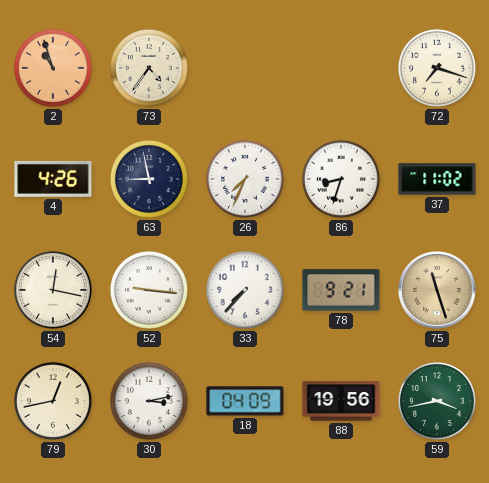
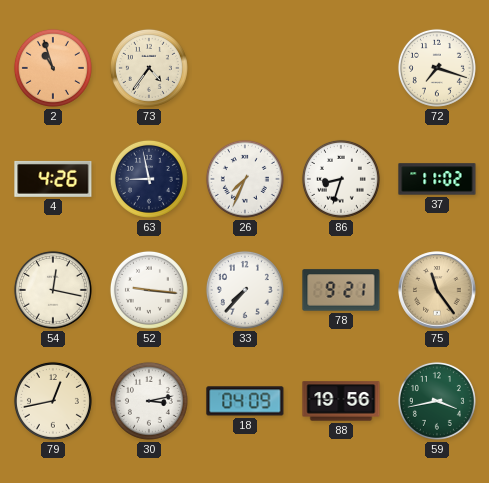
75: 11:27 -> 11:24 (437, 290)
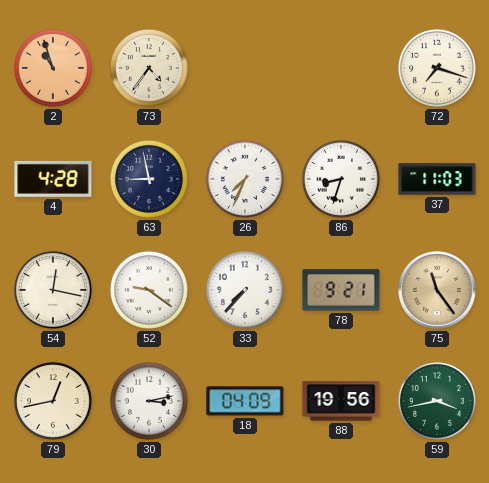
4: 4:26 -> 4:28 (53, 179)
37: 11:02 -> 11:03 (437, 179)
52: 9:16 -> 9:21 (149, 290)
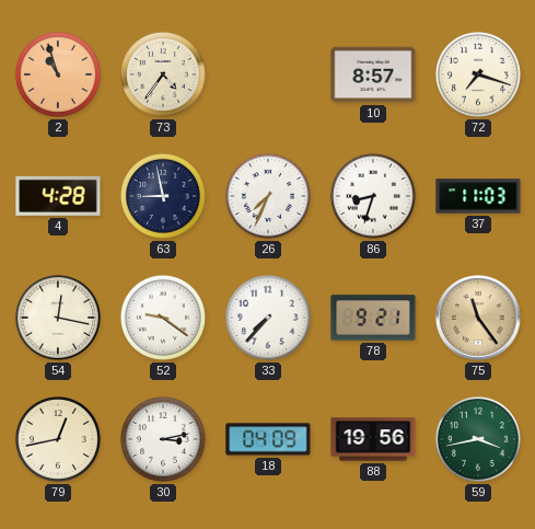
10: none -> 8:57 (373, 74)
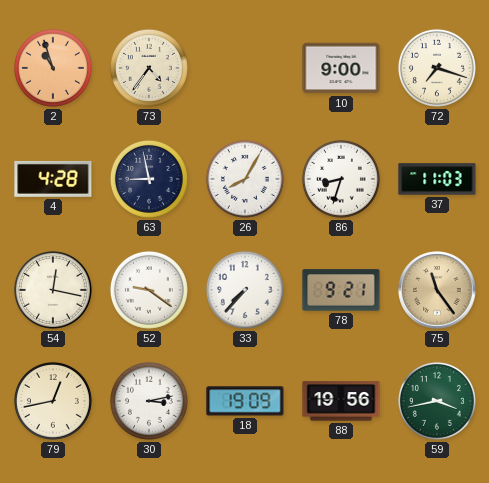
10: 8:57 -> 9:00 (341, 68)
26: 7:34 -> 8:05 (245, 179)
18: 04:09 -> 19:09 (245, 401)
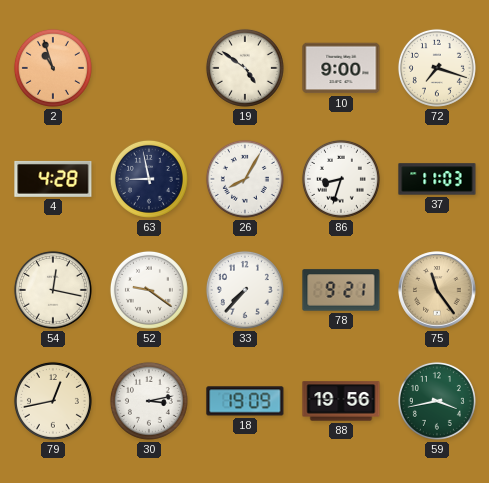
73: 4:36 -> none (149, 68)
19: none -> 4:51 (245, 68)
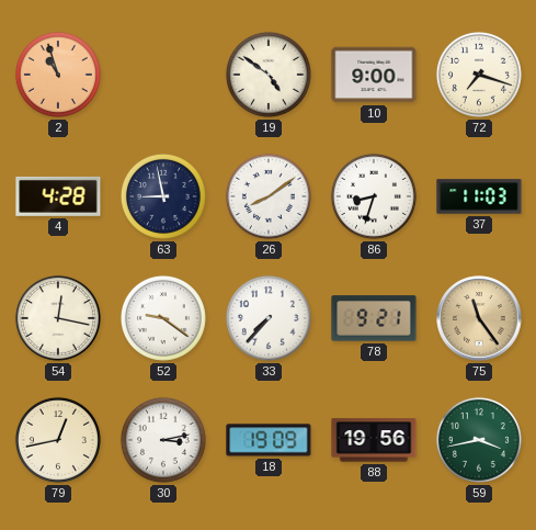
26: 8:05 -> 8:09 (269, 196)
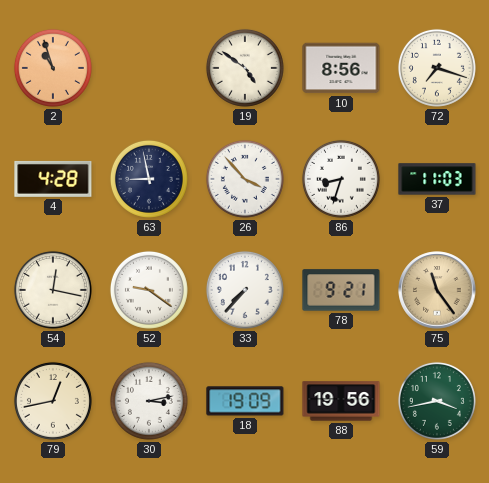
10: 9:00 -> 8:56 (341, 68)
26: 8:09 -> 3:53 (245, 179)
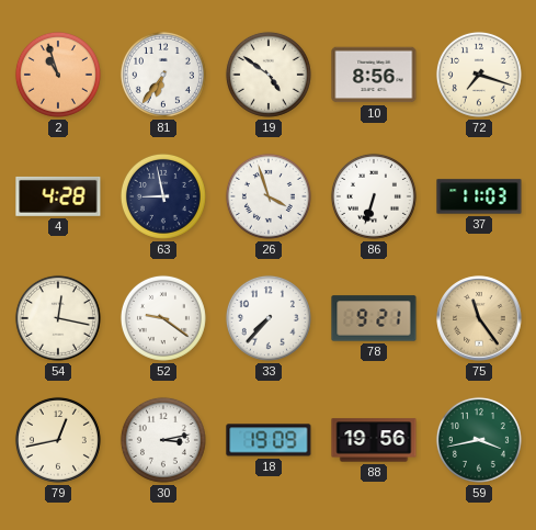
81: none -> 6:36 (163, 75)
26: 3:53 -> 3:57 (269, 196)
86: 8:33 -> 6:33 (374, 196)
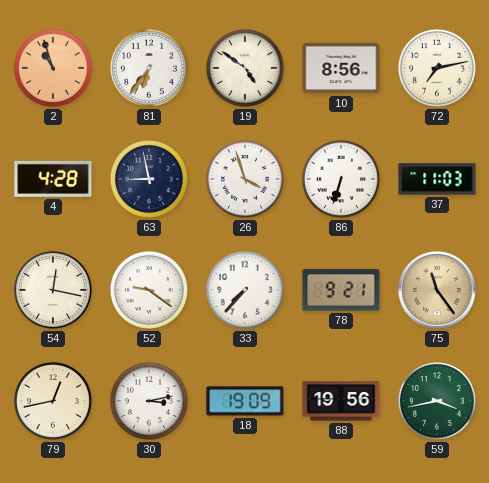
72: 7:18 -> 7:13 (437, 68)
